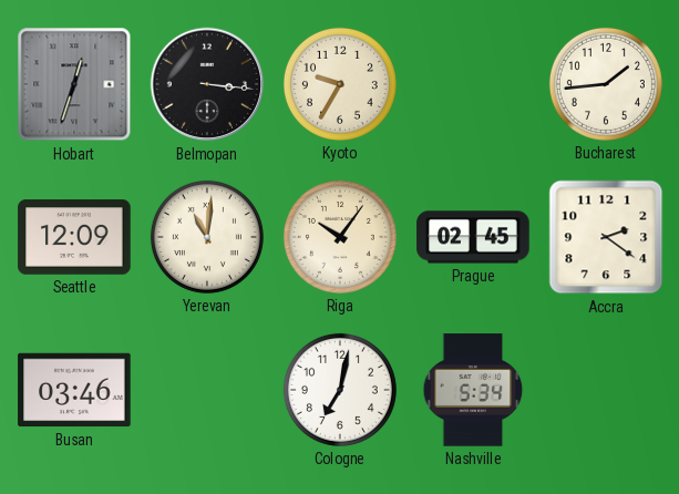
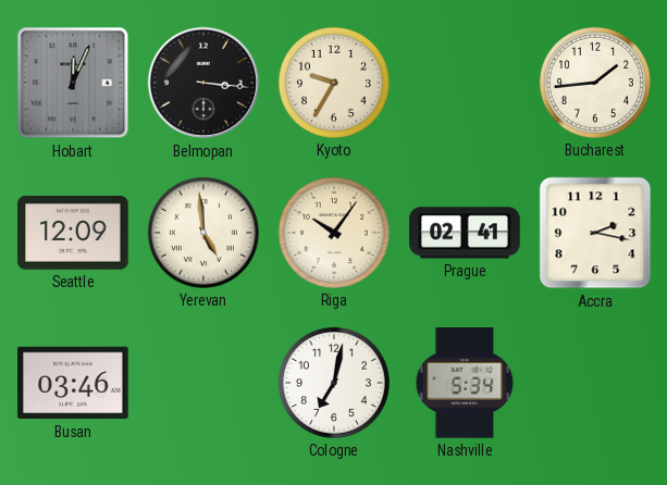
Hobart: 12:33 -> 12:04 (73, 83)
Yerevan: 11:01 -> 4:59 (203, 233)
Prague: 02:45 -> 02:41 (465, 233)
Accra: 2:21 -> 2:17 (595, 233)
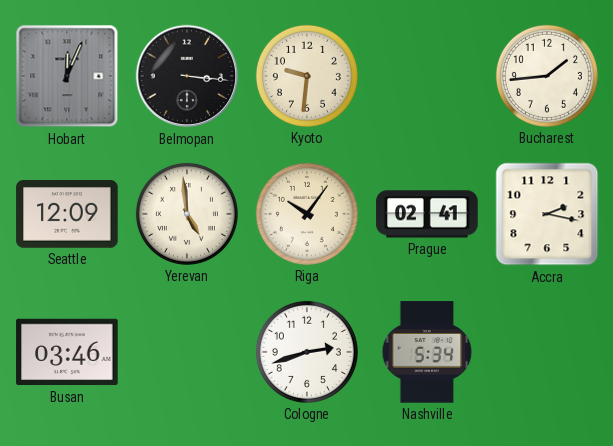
Kyoto: 9:35 -> 9:31 (307, 76)
Cologne: 7:02 -> 2:42 (307, 352)
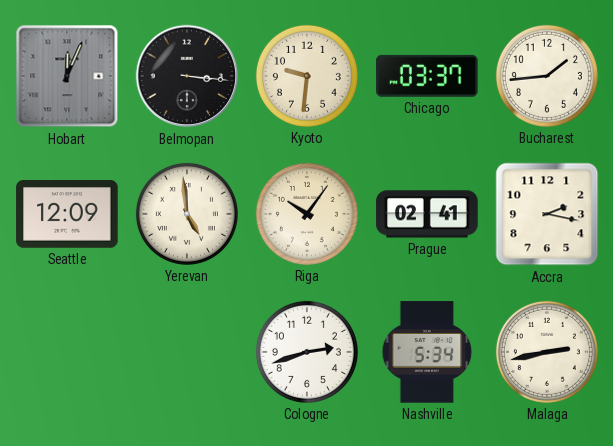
Chicago: none -> 03:37 (428, 76)
Busan: 03:46 -> none (67, 352)
Malaga: none -> 2:43 (547, 352)
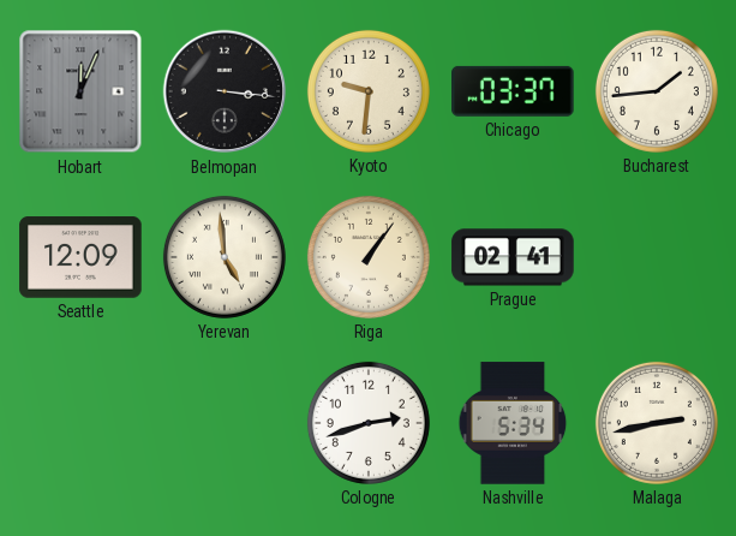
Riga: 10:06 -> 1:06 (369, 257)
Accra: 2:17 -> none (547, 214)
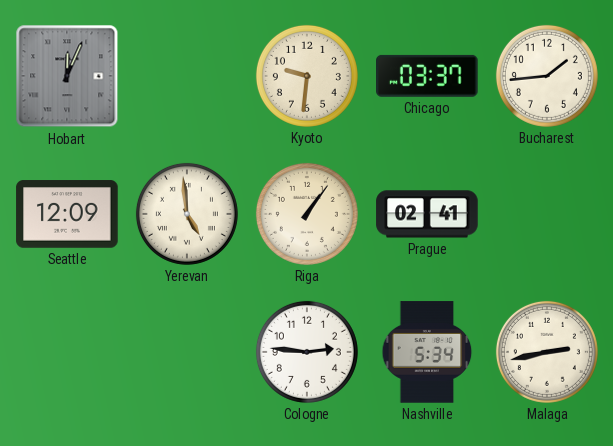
Belmopan: 3:16 -> none (225, 91)
Cologne: 2:42 -> 2:46 (307, 352)
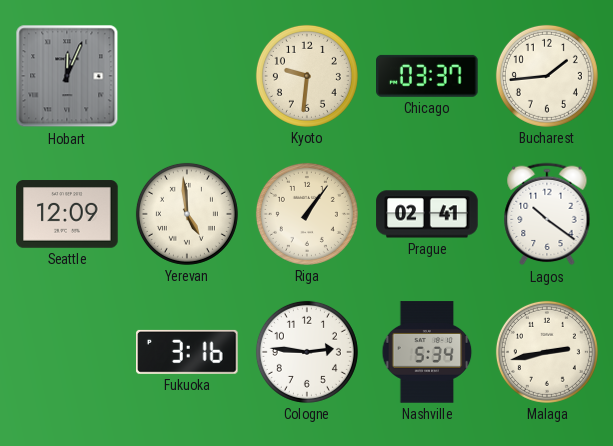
Lagos: none -> 10:21 (547, 214)
Fukuoka: none -> 3:16 (188, 352)
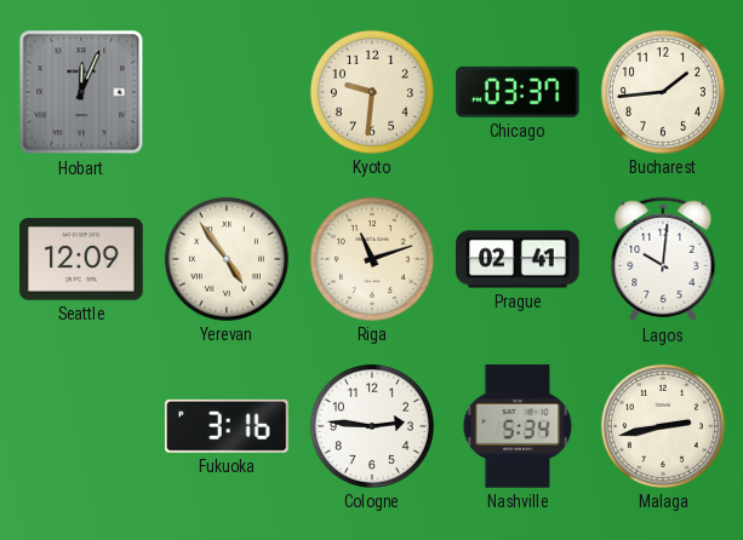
Yerevan: 4:59 -> 4:54 (227, 259)
Riga: 1:06 -> 11:12 (372, 259)
Lagos: 10:21 -> 10:01 (663, 259)
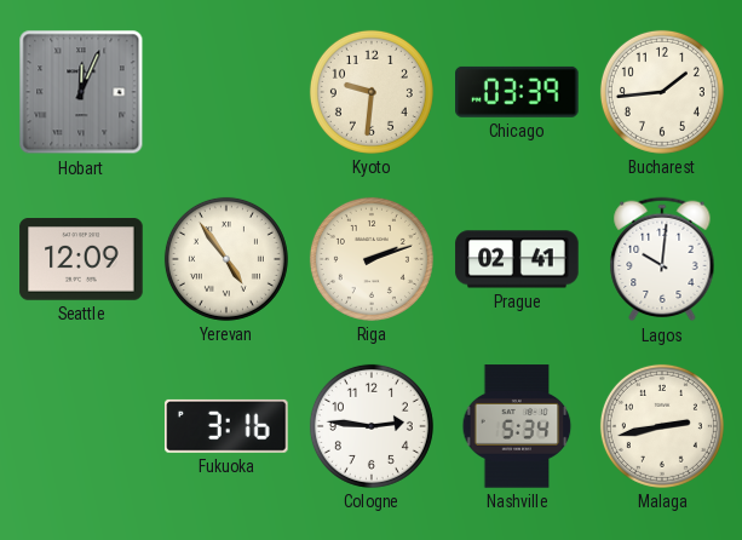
Chicago: 03:37 -> 03:39 (518, 92)
Riga: 11:12 -> 2:12 (372, 259)
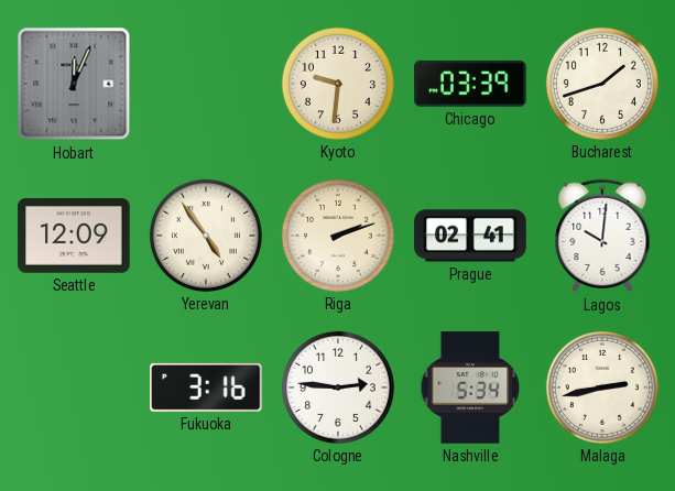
Bucharest: 1:44 -> 1:42 (602, 84)
